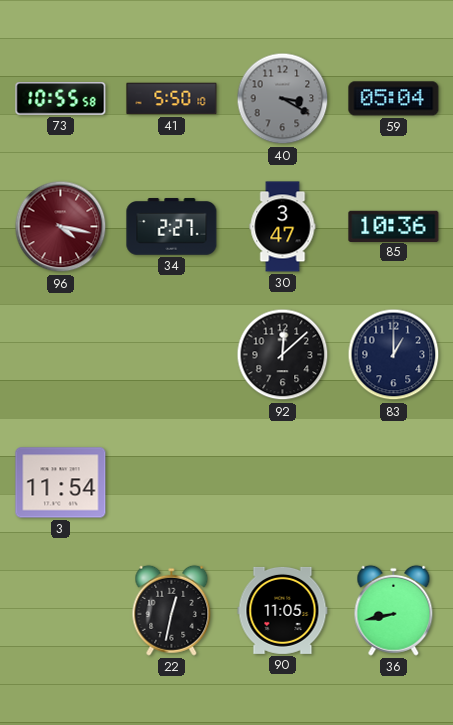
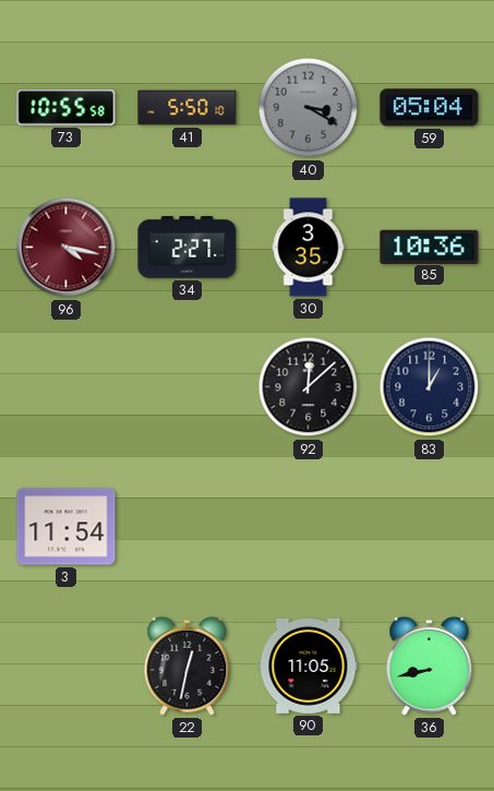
30: 3:47 -> 3:35 (309, 248)
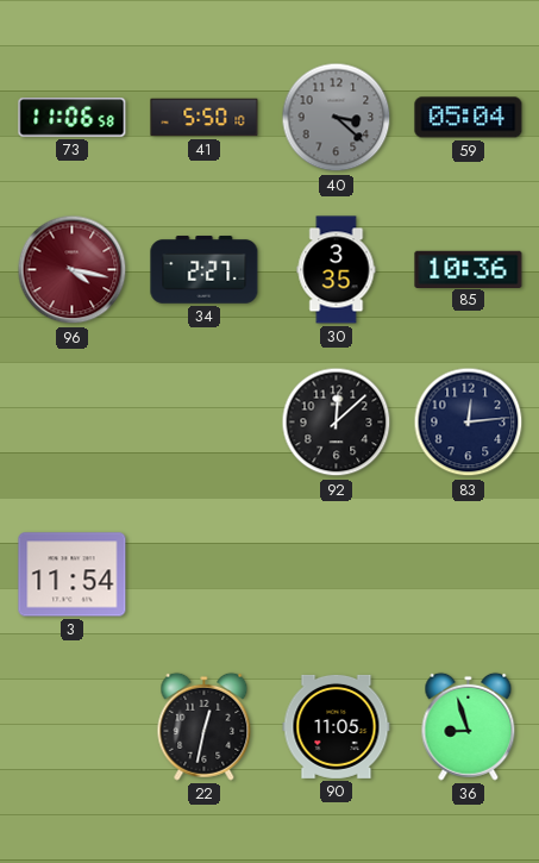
73: 10:55 -> 11:06 (73, 118)
40: 3:20 -> 3:22 (337, 118)
83: 1:00 -> 12:14 (469, 423)
36: 8:43 -> 8:57 (469, 726)
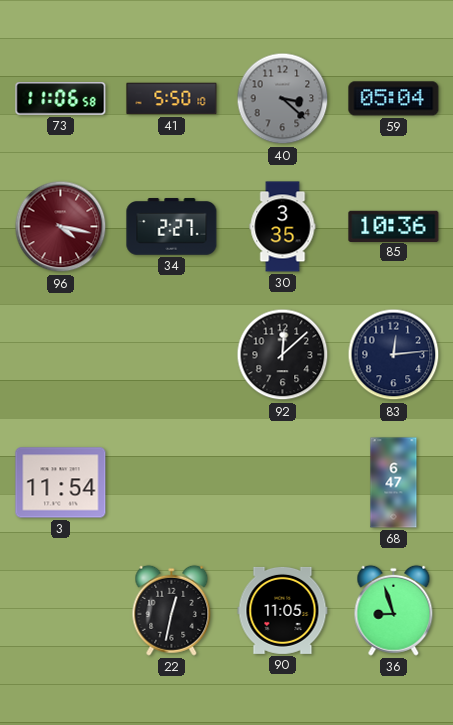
68: none -> 6:47 (394, 483)
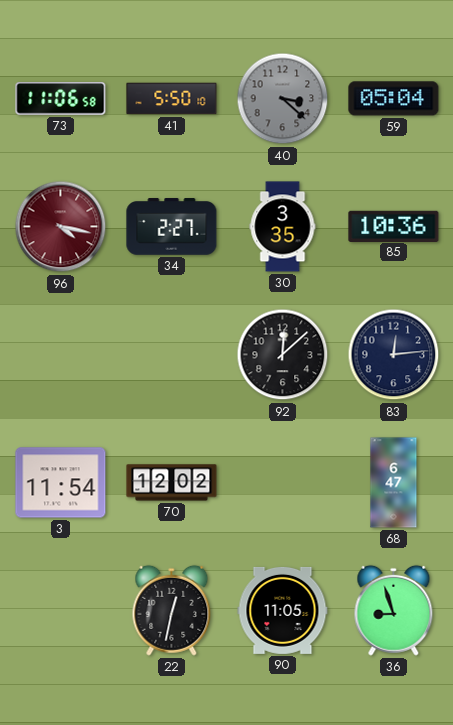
70: none -> 12:02 (172, 483)
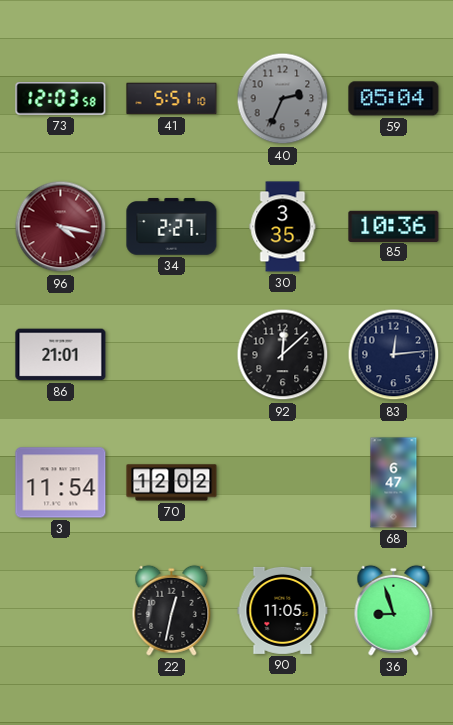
73: 11:06 -> 12:03 (61, 99)
41: 5:50 -> 5:51 (172, 99)
40: 3:22 -> 2:34 (283, 99)
86: none -> 21:01 (61, 355)
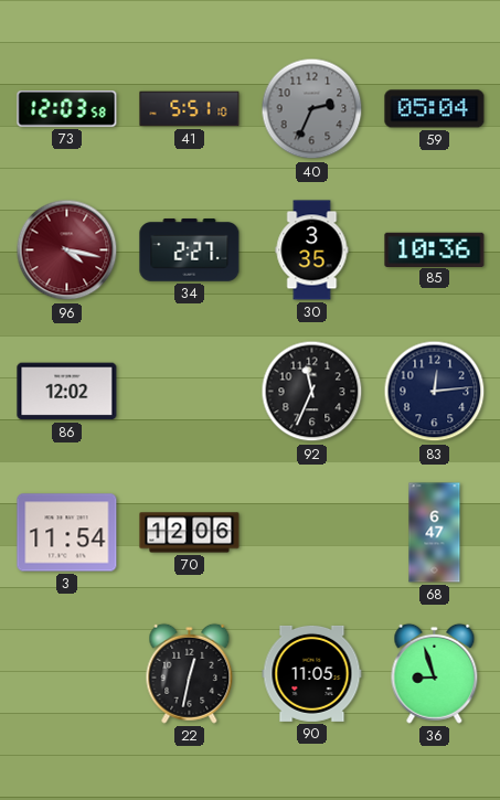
86: 21:01 -> 12:02 (67, 392)
92: 12:08 -> 11:34 (312, 392)
70: 12:02 -> 12:06 (190, 533)
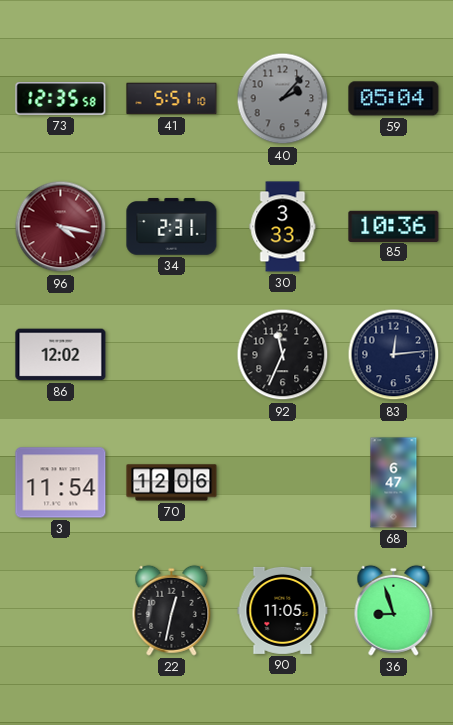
73: 12:03 -> 12:35 (61, 99)
40: 2:34 -> 2:07 (283, 99)
34: 2:27 -> 2:31 (172, 227)
30: 3:35 -> 3:33 (283, 227)
